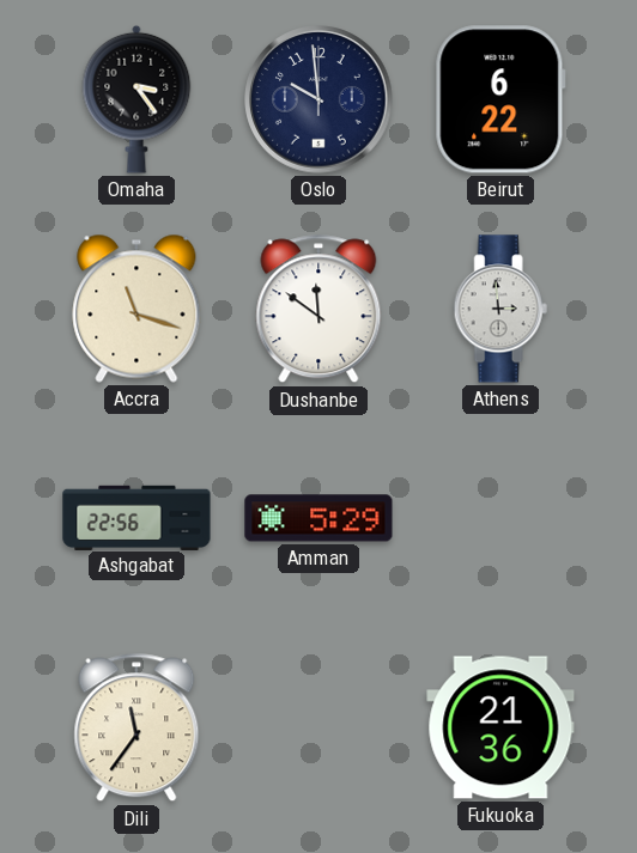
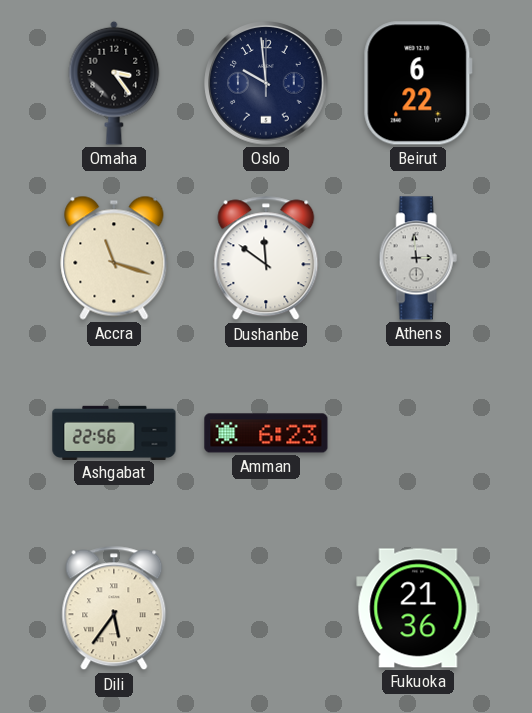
Amman: 5:29 -> 6:23 (266, 433)
Dili: 11:36 -> 5:36 (114, 608)
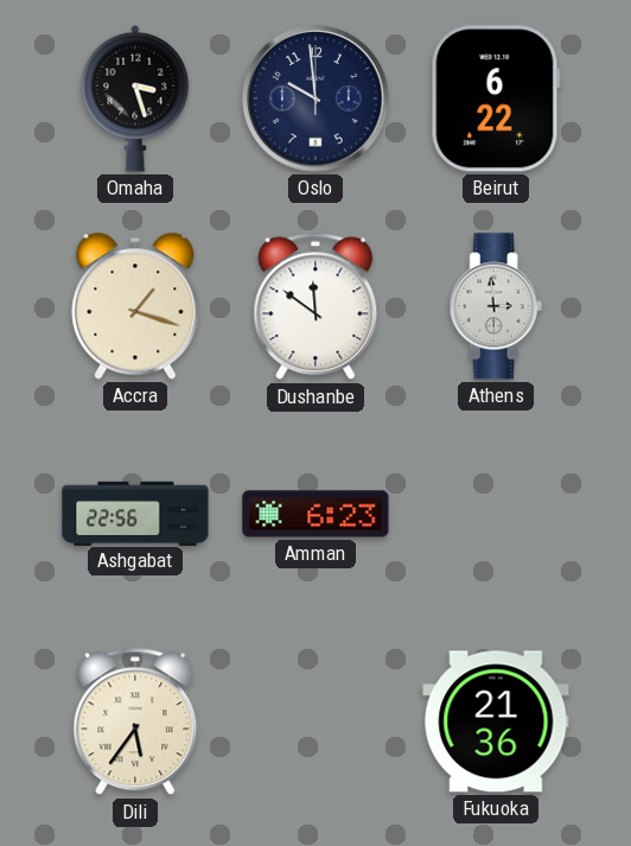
Omaha: 3:24 -> 3:27 (135, 98)
Accra: 11:18 -> 1:18 (135, 306)
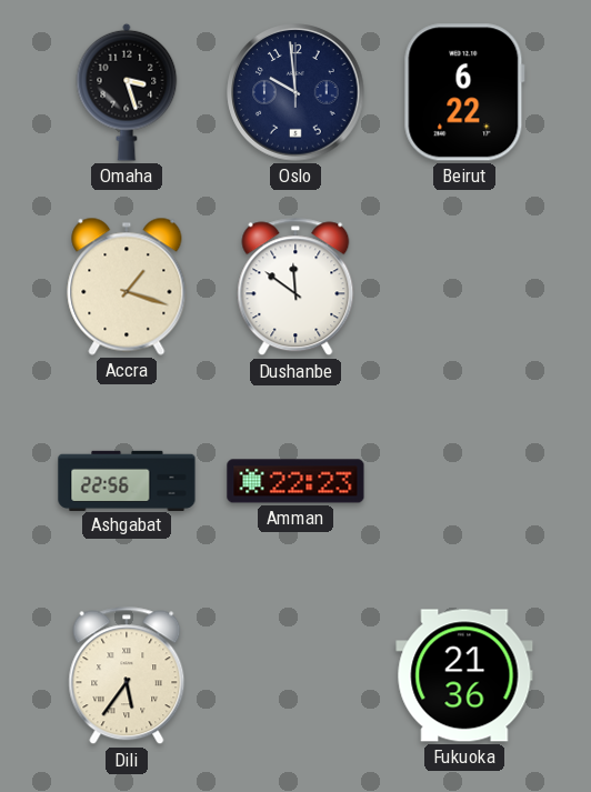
Athens: 2:59 -> none (496, 306)
Amman: 6:23 -> 22:23 (295, 481)
